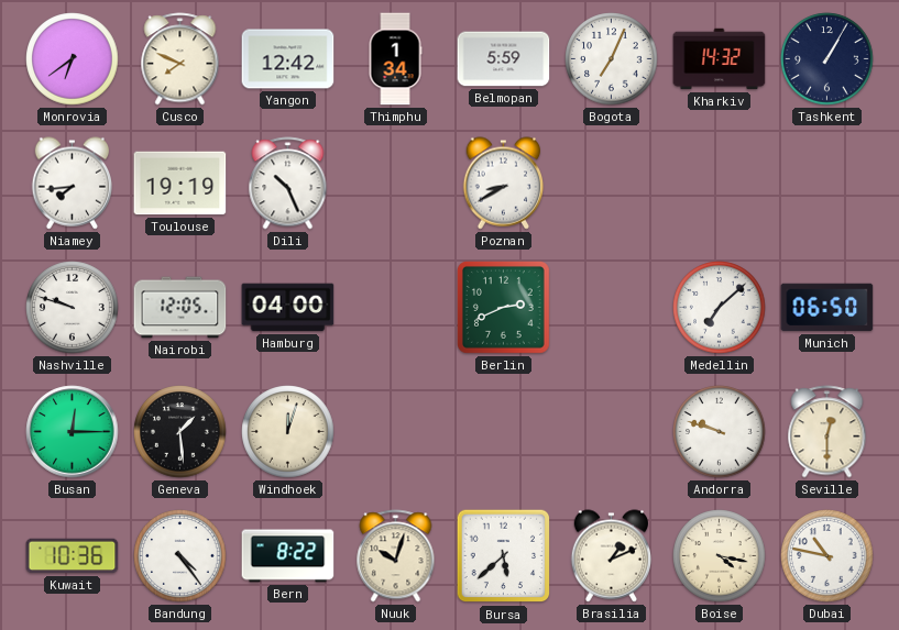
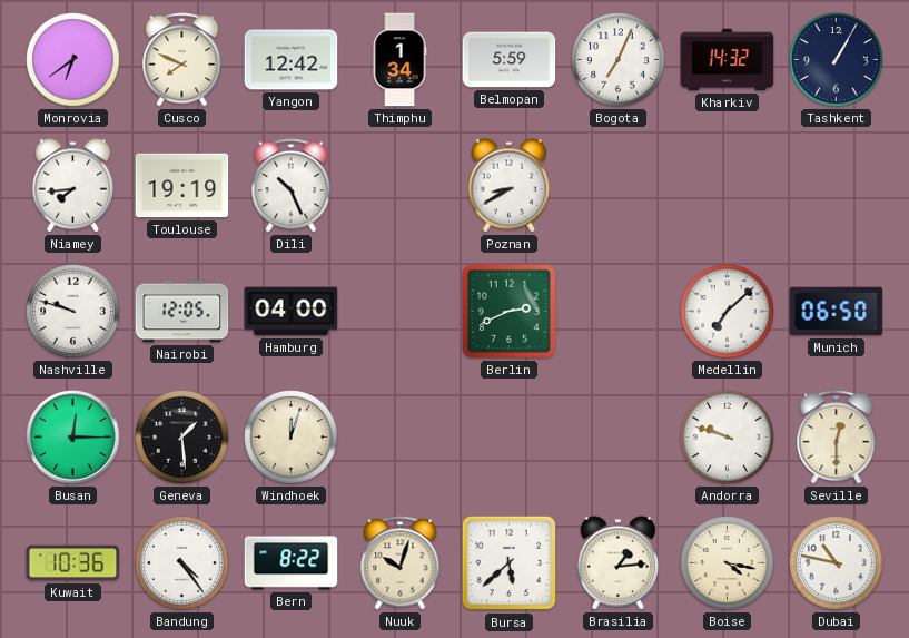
Brasilia: 1:11 -> 1:14 (619, 563)
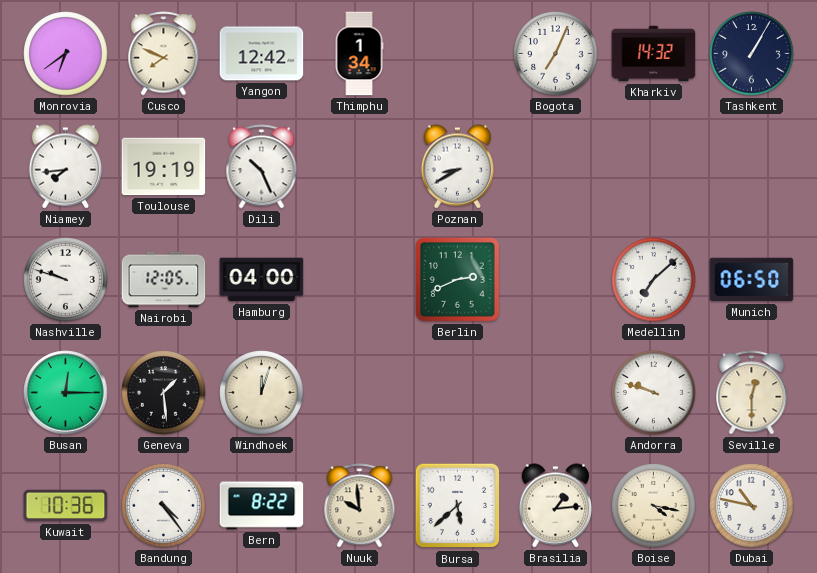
Belmopan: 5:59 -> none (510, 60)
Nuuk: 10:03 -> 9:59 (360, 506)
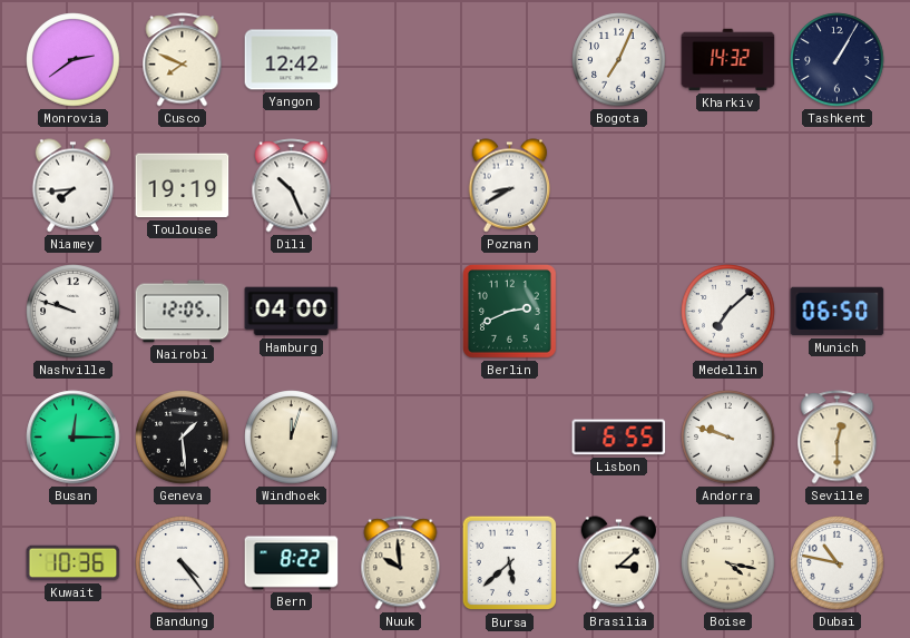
Monrovia: 6:39 -> 2:39 (74, 60)
Thimphu: 1:34 -> none (359, 54)
Lisbon: none -> 6:55 (619, 438)
Brasilia: 1:14 -> 3:08 (619, 563)
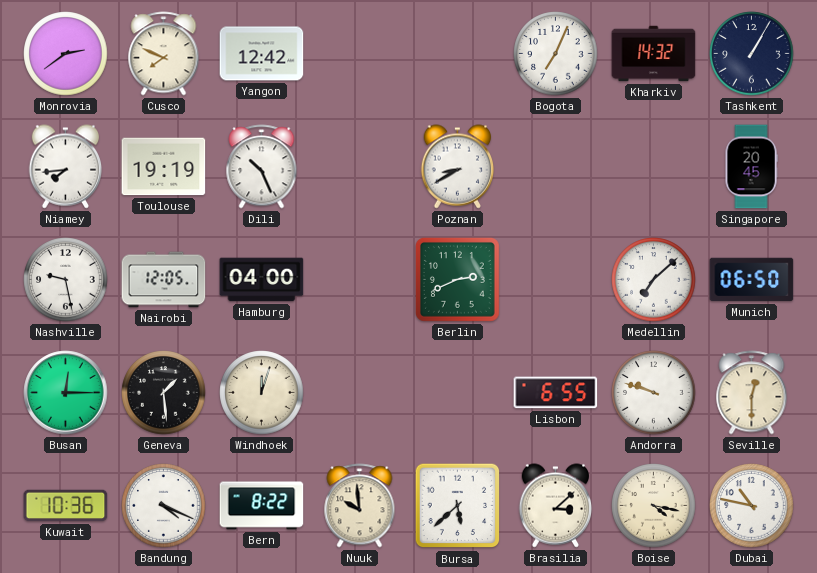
Singapore: none -> 20:45 (751, 167)
Nashville: 9:48 -> 9:28 (66, 280)
Bandung: 4:24 -> 4:19 (164, 506)
